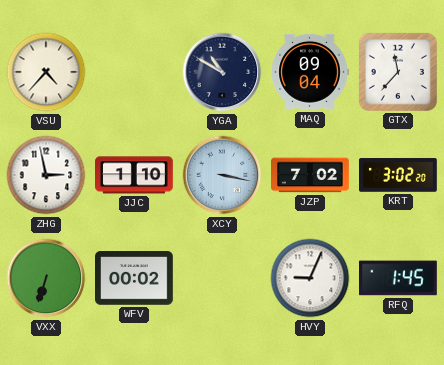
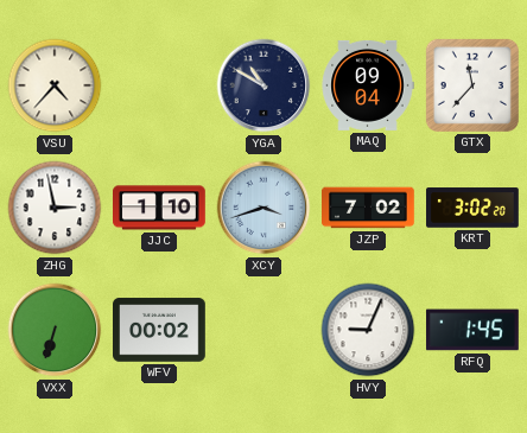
XCY: 3:17 -> 3:42 (263, 208)
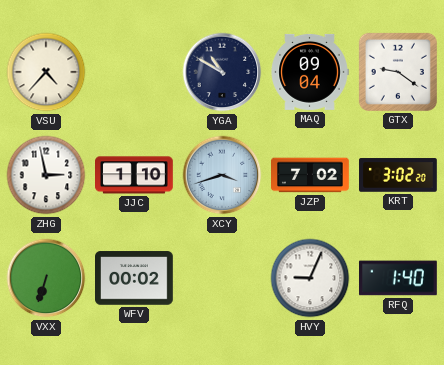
GTX: 11:37 -> 9:21 (398, 72)
RFQ: 1:45 -> 1:40 (399, 278)
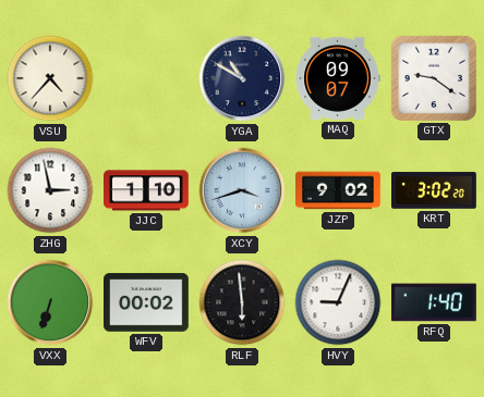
MAQ: 09:04 -> 09:07 (338, 78)
JZP: 7:02 -> 9:02 (339, 190)
RLF: none -> 5:59 (242, 302)
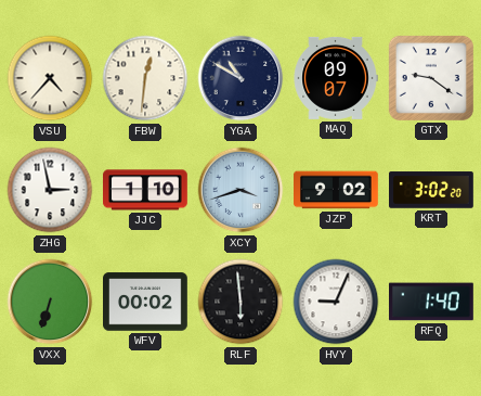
FBW: none -> 12:31 (145, 78)
